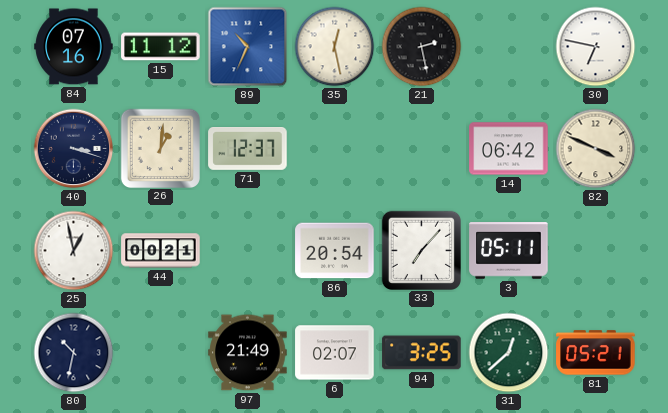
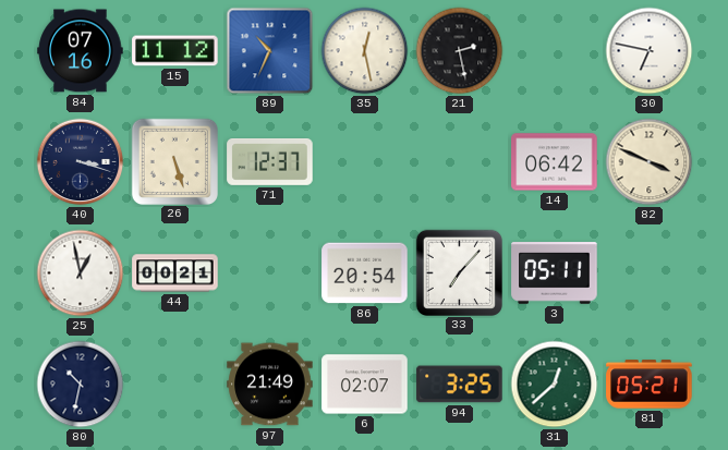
26: 1:01 -> 5:27 (174, 161)
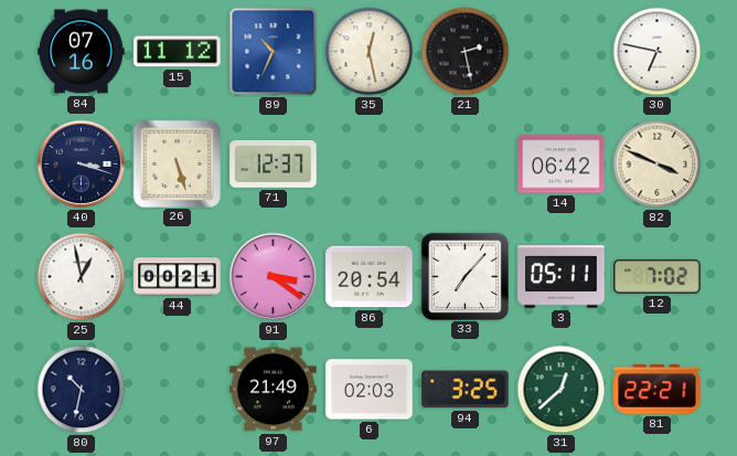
91: none -> 3:21 (274, 277)
12: none -> 7:02 (658, 276)
6: 02:07 -> 02:03 (370, 390)
81: 05:21 -> 22:21 (658, 390)
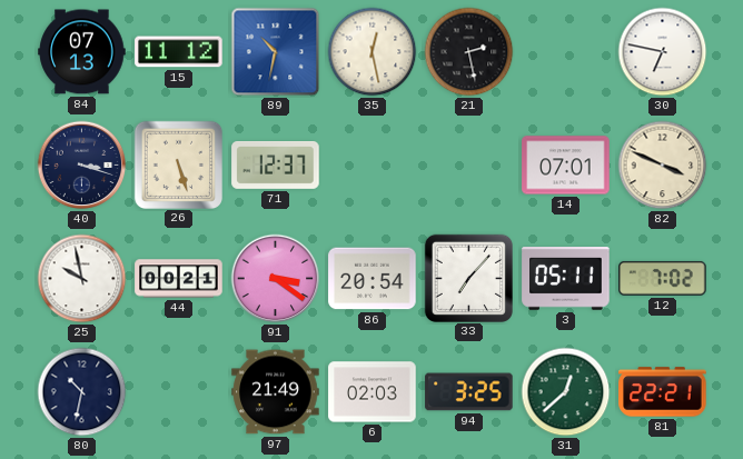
84: 07:16 -> 07:13 (82, 52)
89: 10:34 -> 10:32 (276, 52)
14: 06:42 -> 07:01 (566, 166)
25: 12:58 -> 9:58 (82, 279)
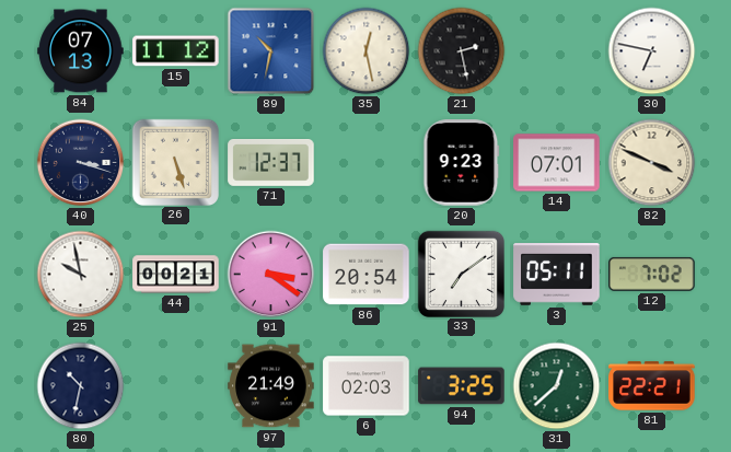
20: none -> 9:23 (462, 163)
33: 7:07 -> 7:09 (461, 274)
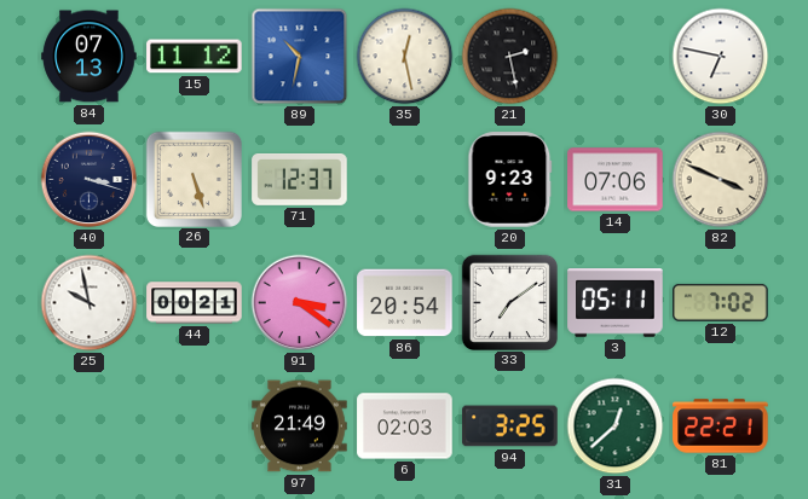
14: 07:01 -> 07:06 (616, 180)
80: 10:32 -> none (81, 386)
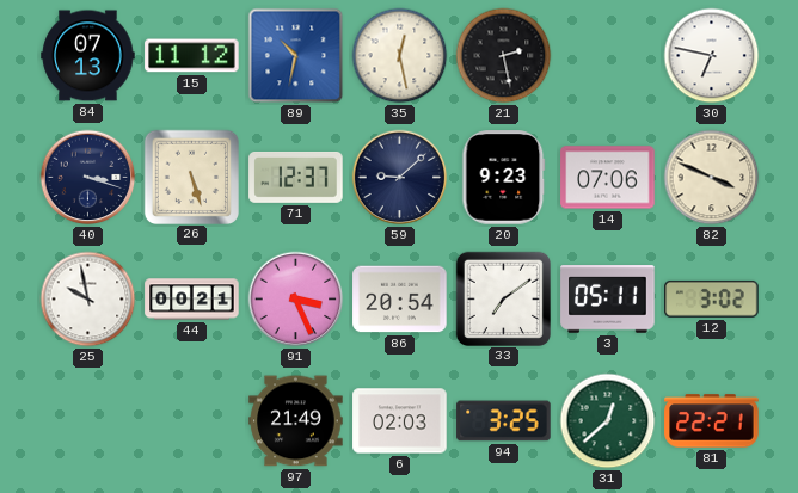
59: none -> 9:08 (400, 178)
91: 3:21 -> 3:26 (296, 300)
12: 7:02 -> 3:02 (712, 298)
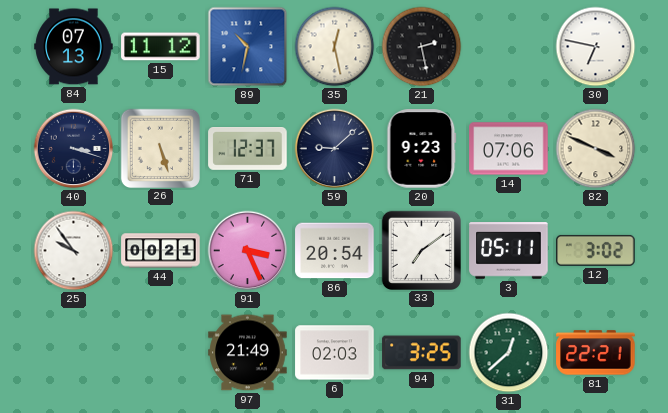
25: 9:58 -> 9:54 (74, 251)
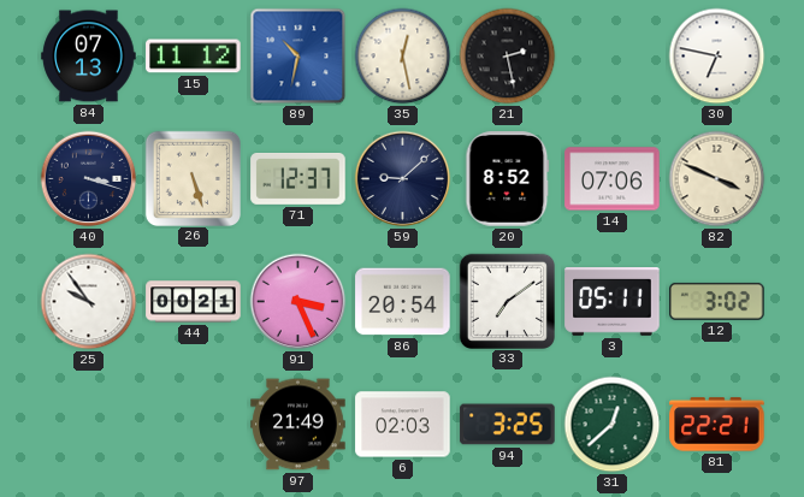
20: 9:23 -> 8:52 (508, 179)
